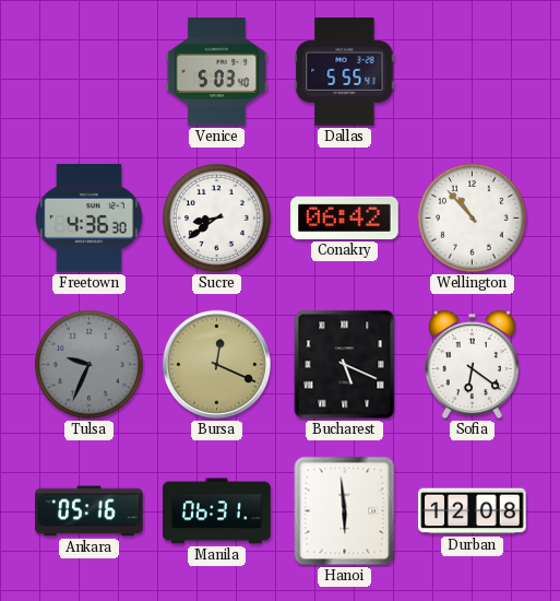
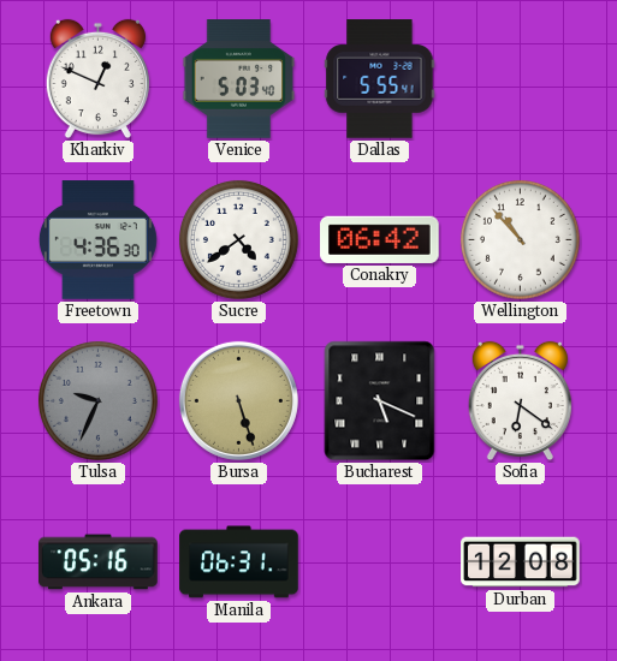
Kharkiv: none -> 12:49 (97, 79)
Sucre: 8:39 -> 4:39 (238, 239)
Bursa: 12:19 -> 5:27 (238, 400)
Hanoi: 5:59 -> none (345, 511)
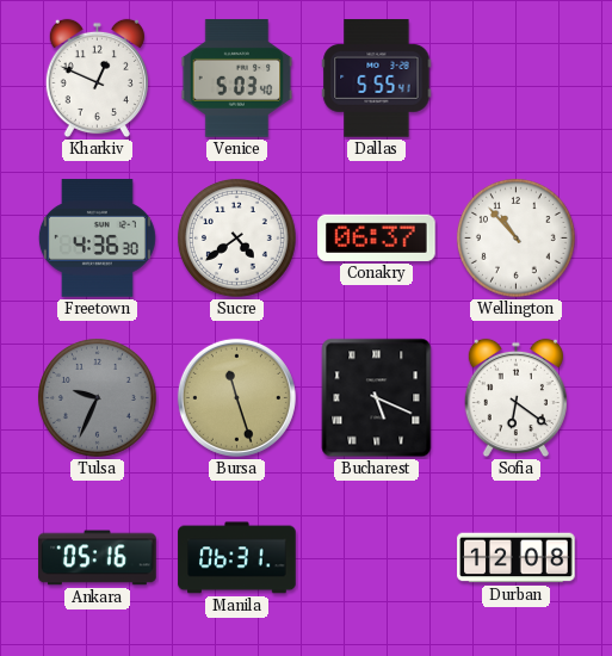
Conakry: 06:42 -> 06:37 (377, 237)
Bursa: 5:27 -> 11:27 (236, 397)
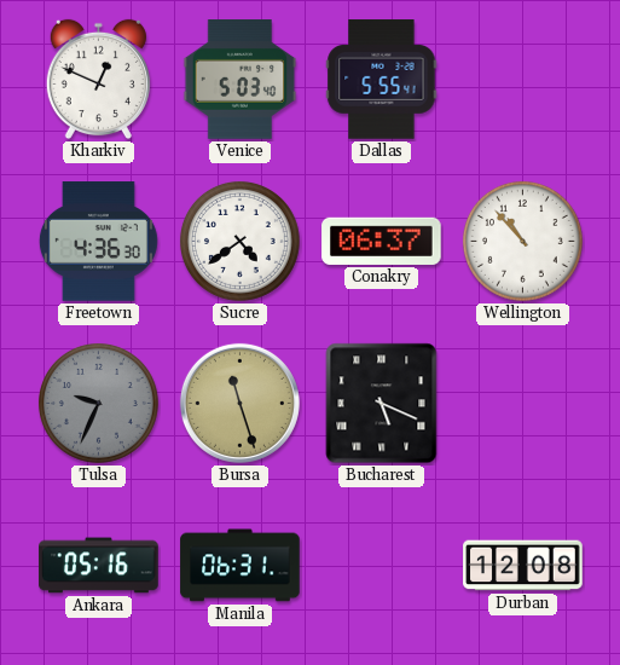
Sofia: 6:21 -> none (515, 398)
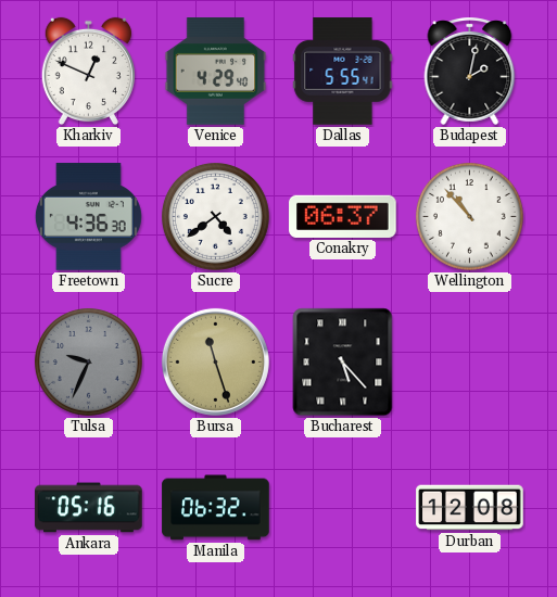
Venice: 5:03 -> 4:29 (216, 72)
Budapest: none -> 2:02 (470, 71)
Bucharest: 5:19 -> 5:23 (343, 363)
Manila: 06:31 -> 06:32 (216, 508)
